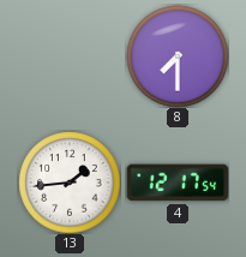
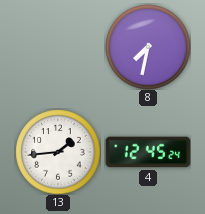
8: 7:30 -> 7:32 (148, 47)
4: 12:17 -> 12:45 (148, 152)
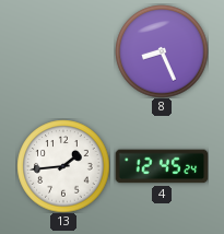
8: 7:32 -> 8:26 (162, 51)
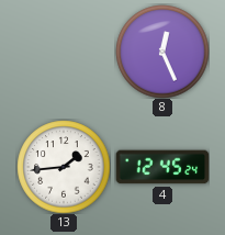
8: 8:26 -> 12:26 (162, 52)
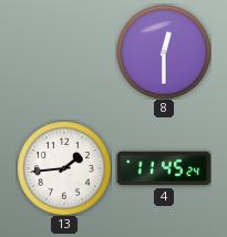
8: 12:26 -> 12:30 (164, 52)
4: 12:45 -> 11:45 (164, 168)
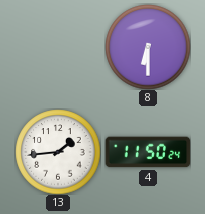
8: 12:30 -> 6:30 (148, 47)
4: 11:45 -> 11:50 (148, 152)
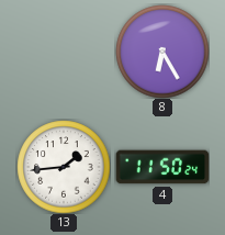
8: 6:30 -> 6:25 (162, 52)
